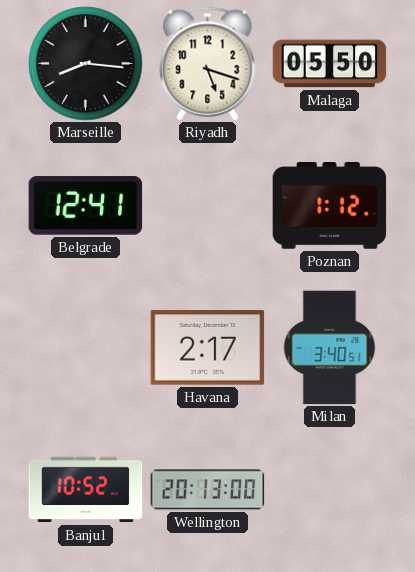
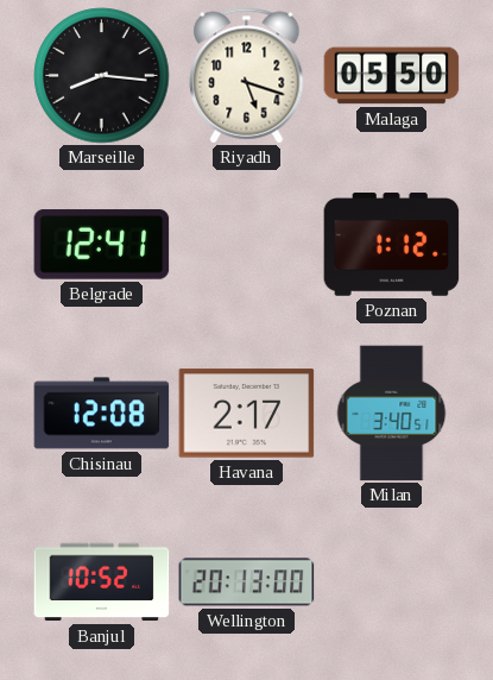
Chisinau: none -> 12:08 (102, 414)
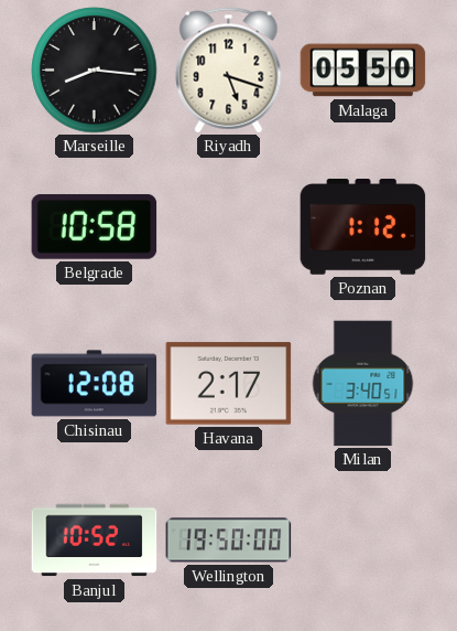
Belgrade: 12:41 -> 10:58 (95, 227)
Wellington: 20:13 -> 19:50 (229, 541)
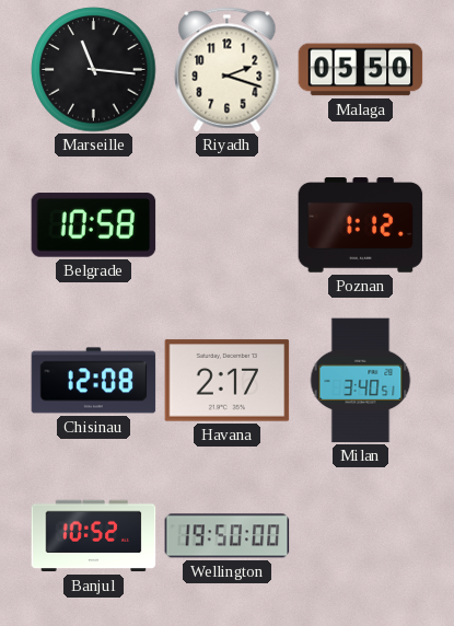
Marseille: 8:16 -> 11:16 (94, 70)
Riyadh: 5:18 -> 2:18 (228, 70)
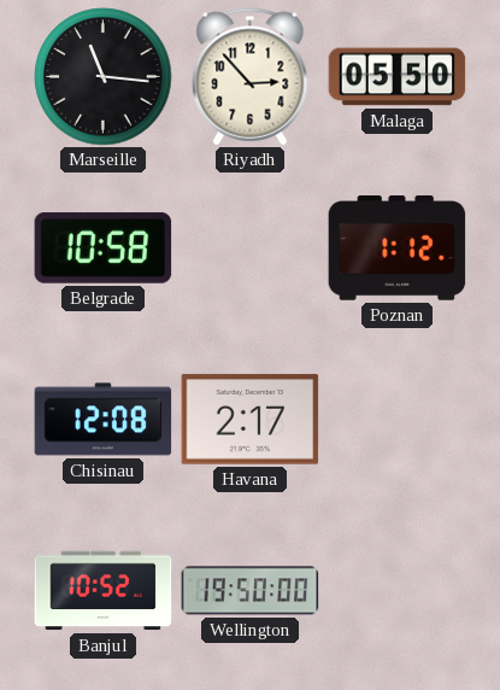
Riyadh: 2:18 -> 2:53 (251, 77)
Milan: 3:40 -> none (361, 381)
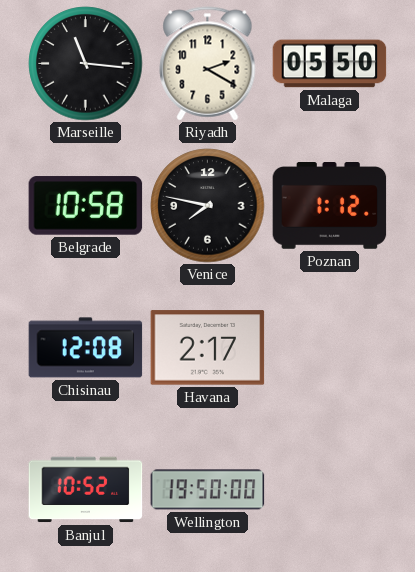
Riyadh: 2:53 -> 2:20 (208, 64)
Venice: none -> 7:47 (208, 206)
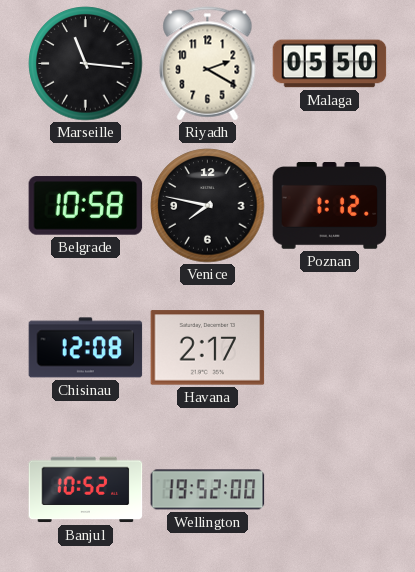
Wellington: 19:50 -> 19:52 (208, 490)
